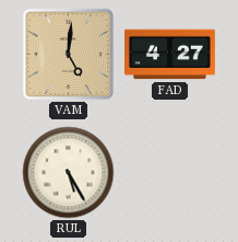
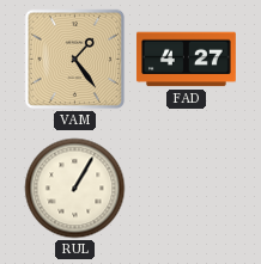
VAM: 5:01 -> 1:24 (75, 60)
RUL: 5:25 -> 1:05 (75, 189)
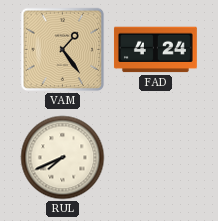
FAD: 4:27 -> 4:24 (155, 50)
RUL: 1:05 -> 7:41 (63, 158)
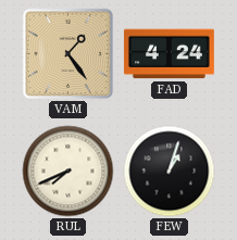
FEW: none -> 1:03 (170, 172)
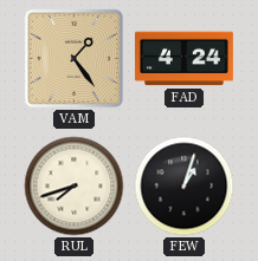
RUL: 7:41 -> 7:42 (75, 187)
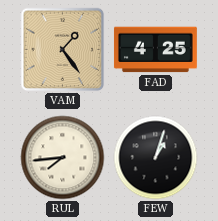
FAD: 4:24 -> 4:25 (155, 50)
RUL: 7:42 -> 7:44 (63, 158)
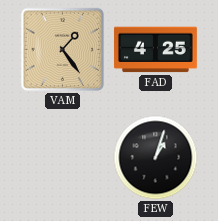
RUL: 7:44 -> none (63, 158)
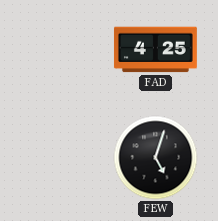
VAM: 1:24 -> none (63, 50)
FEW: 1:03 -> 5:03 (156, 158)
